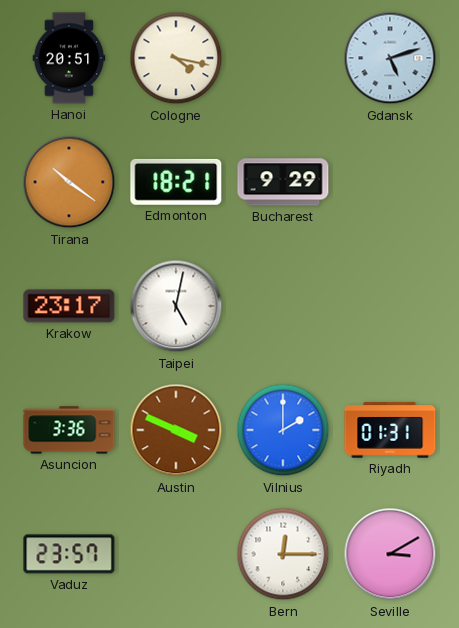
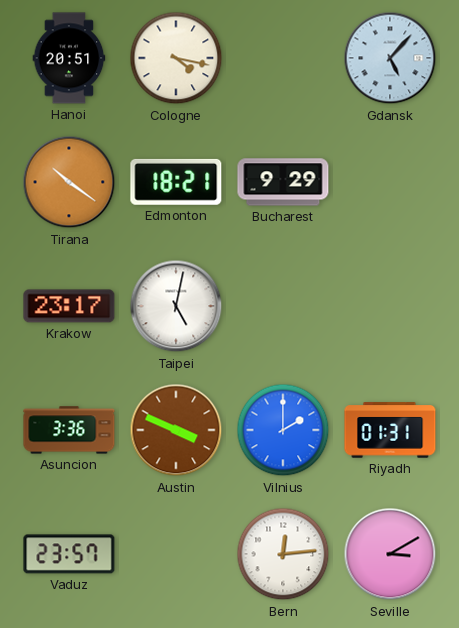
Gdansk: 5:12 -> 5:07 (390, 58)
Bern: 12:15 -> 12:14 (283, 554)
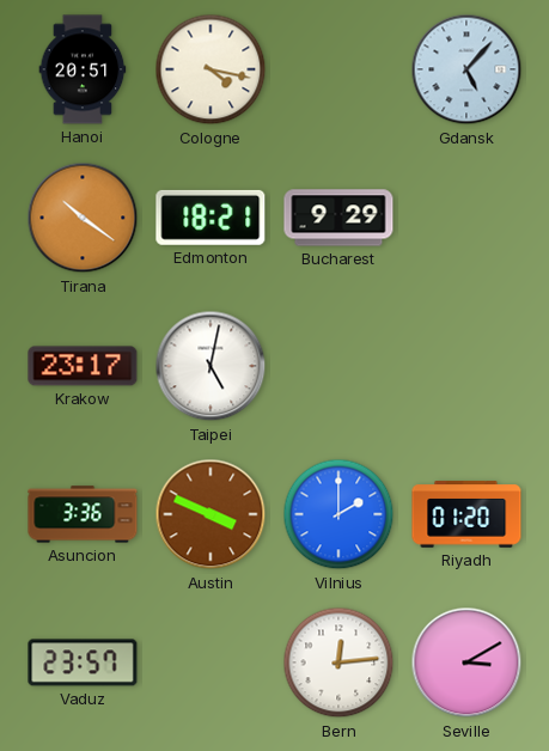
Riyadh: 01:31 -> 01:20 (466, 514)
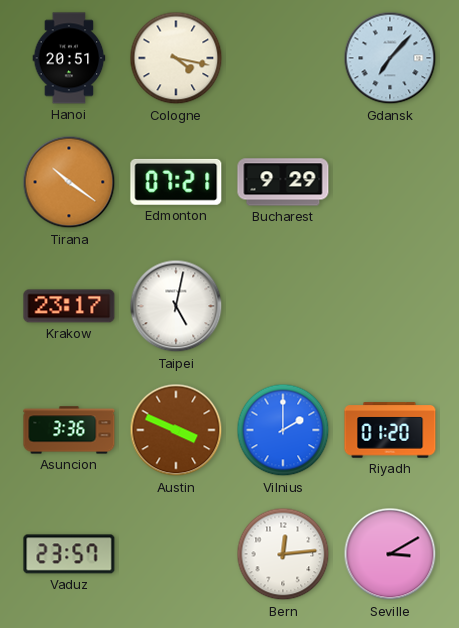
Gdansk: 5:07 -> 7:07 (390, 58)
Edmonton: 18:21 -> 07:21 (176, 182)
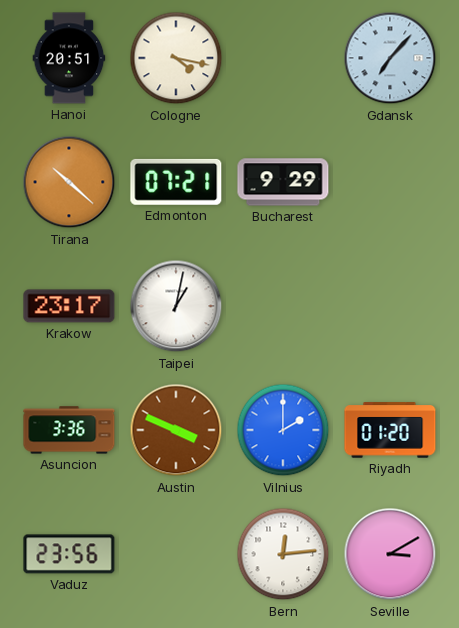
Tirana: 10:21 -> 10:22 (69, 182)
Taipei: 5:02 -> 1:02 (176, 306)
Vaduz: 23:57 -> 23:56 (69, 554)
